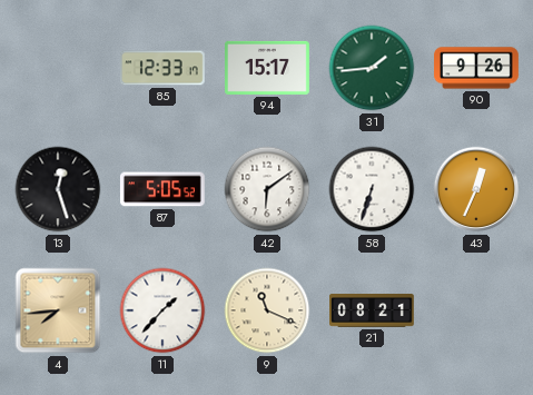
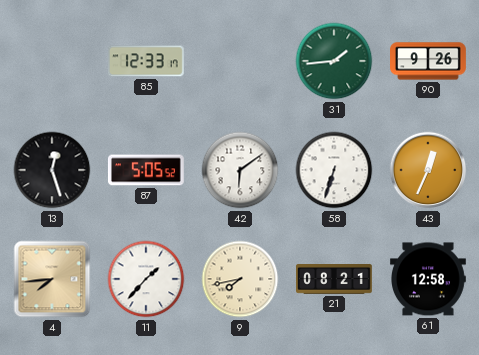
94: 15:17 -> none (268, 68)
9: 11:19 -> 7:43 (240, 279)
61: none -> 12:58 (429, 279)
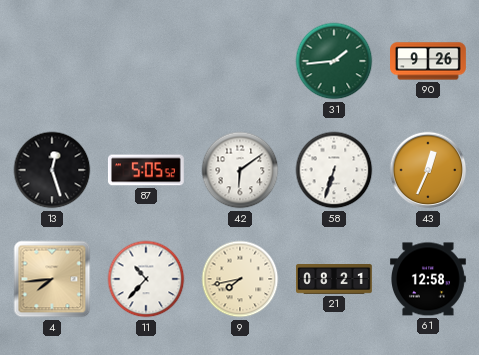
85: 12:33 -> none (146, 61)
11: 1:37 -> 10:37 (146, 279)
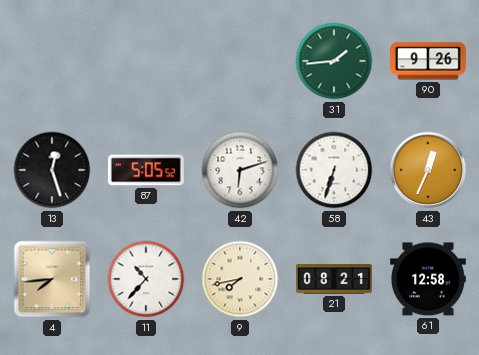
42: 6:09 -> 6:12 (240, 170)
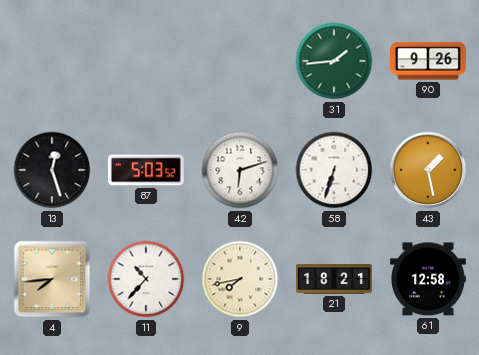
87: 5:05 -> 5:03 (146, 170)
43: 12:34 -> 1:28 (428, 170)
21: 08:21 -> 18:21 (335, 280)
